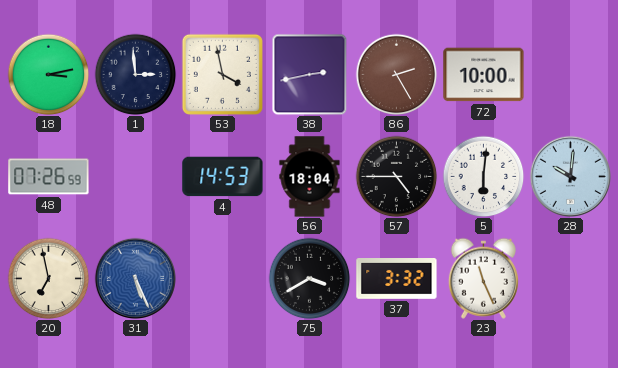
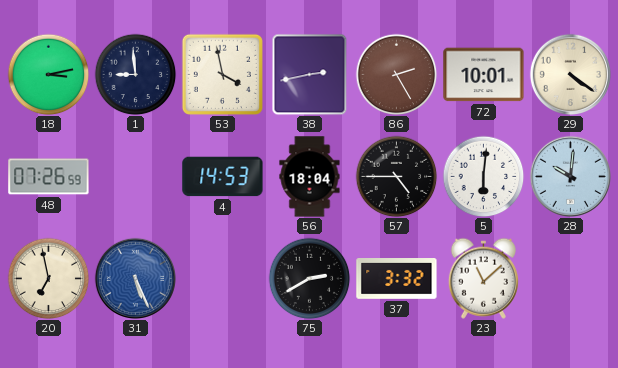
1: 2:59 -> 8:59 (135, 74)
72: 10:00 -> 10:01 (484, 75)
29: none -> 4:21 (570, 74)
75: 3:40 -> 2:40 (309, 278)
23: 11:26 -> 11:08 (483, 278)
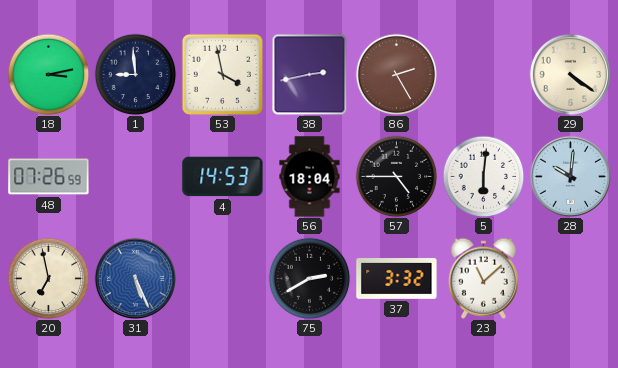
72: 10:01 -> none (484, 75)
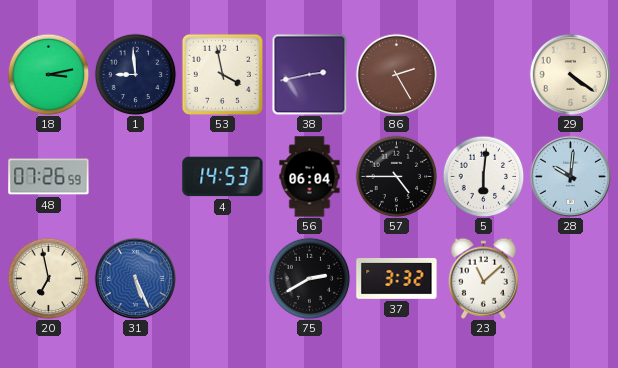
56: 18:04 -> 06:04 (310, 177)
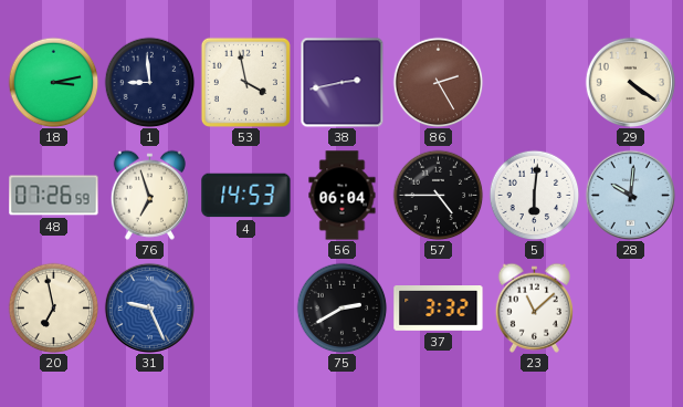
76: none -> 6:57 (149, 195)
31: 5:26 -> 9:26 (149, 307)
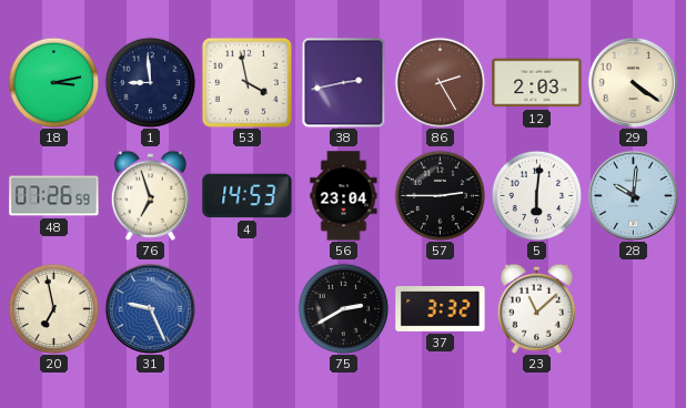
12: none -> 2:03 (537, 83)
56: 06:04 -> 23:04 (344, 196)
57: 4:45 -> 2:45 (440, 195)
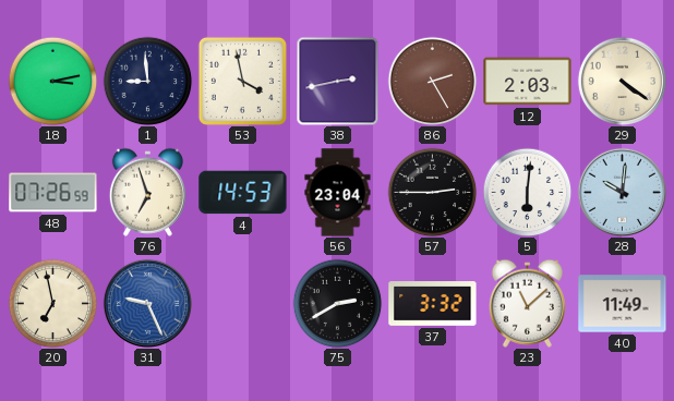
40: none -> 11:49 (623, 304)
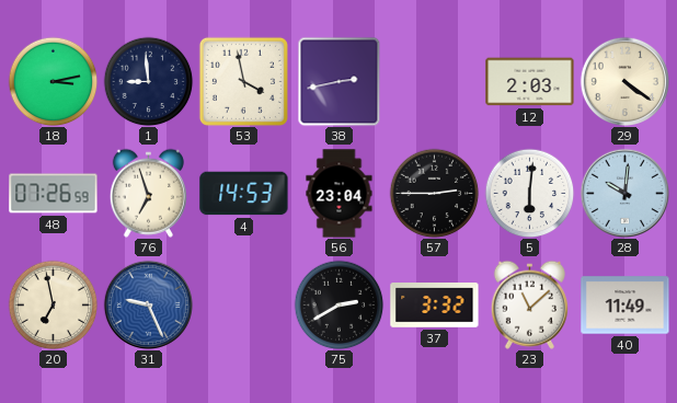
86: 2:25 -> none (432, 81)
